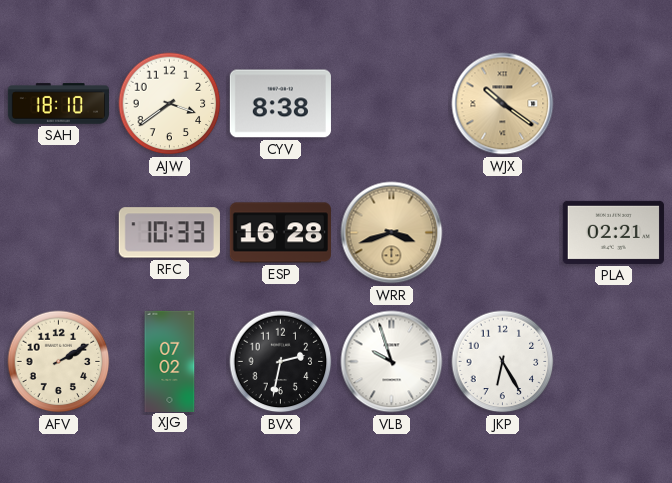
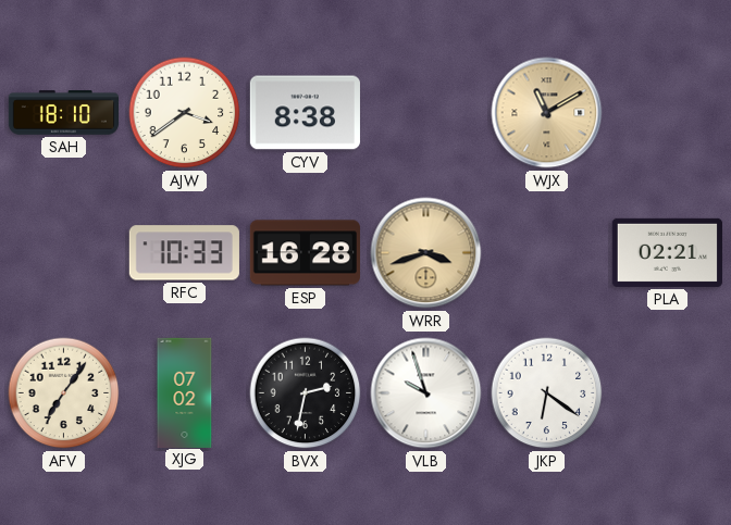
WJX: 10:21 -> 11:10 (547, 113)
AFV: 2:10 -> 7:06 (64, 393)
JKP: 6:25 -> 6:21 (547, 393)
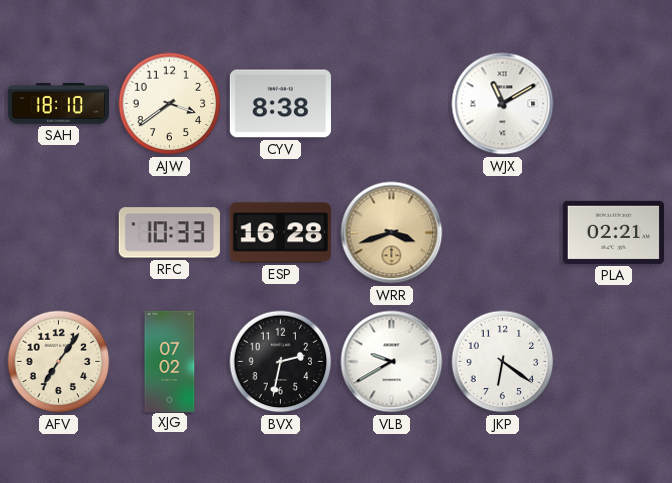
WJX dial: champagne -> white (503, 104)
VLB: 9:57 -> 9:40 (392, 362)
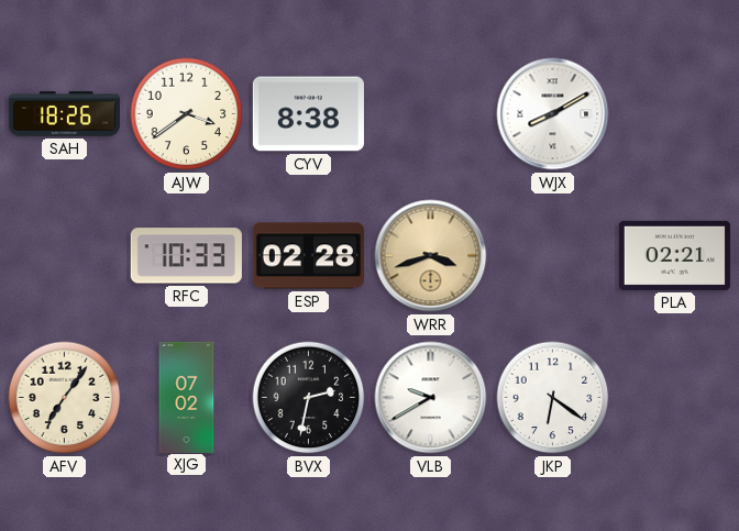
SAH: 18:10 -> 18:26 (64, 114)
WJX: 11:10 -> 8:10 (553, 114)
ESP: 16:28 -> 02:28 (308, 256)
